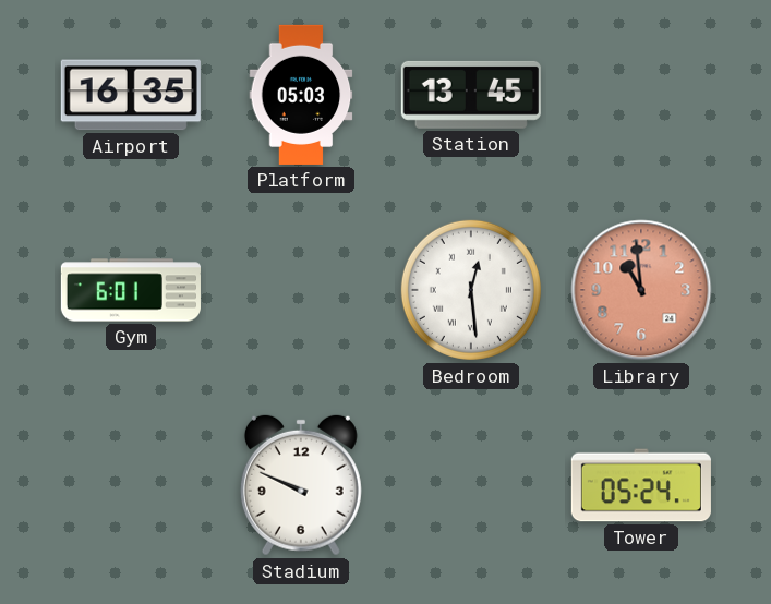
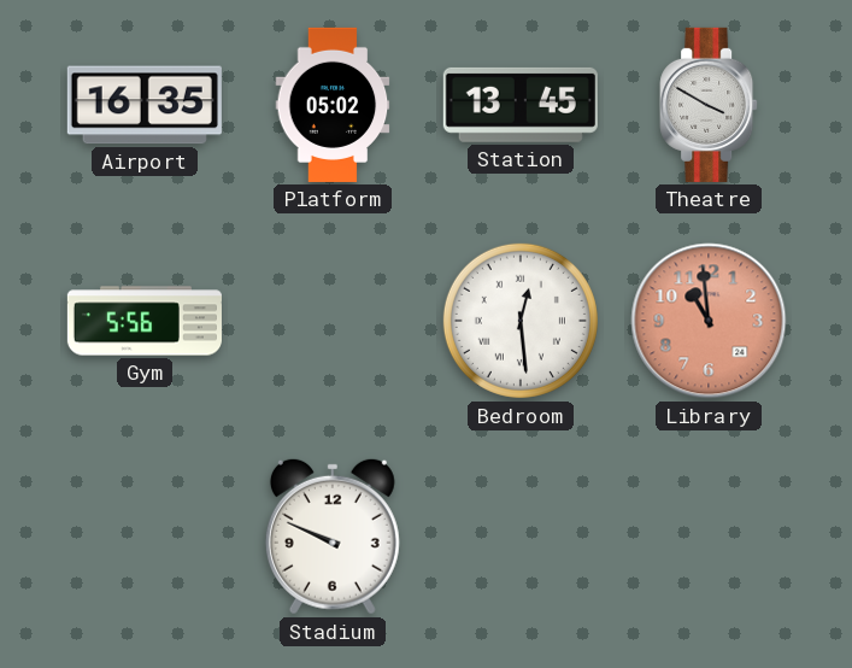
Platform: 05:03 -> 05:02 (333, 105)
Theatre: none -> 3:50 (709, 105)
Gym: 6:01 -> 5:56 (145, 321)
Tower: 05:24 -> none (641, 485)
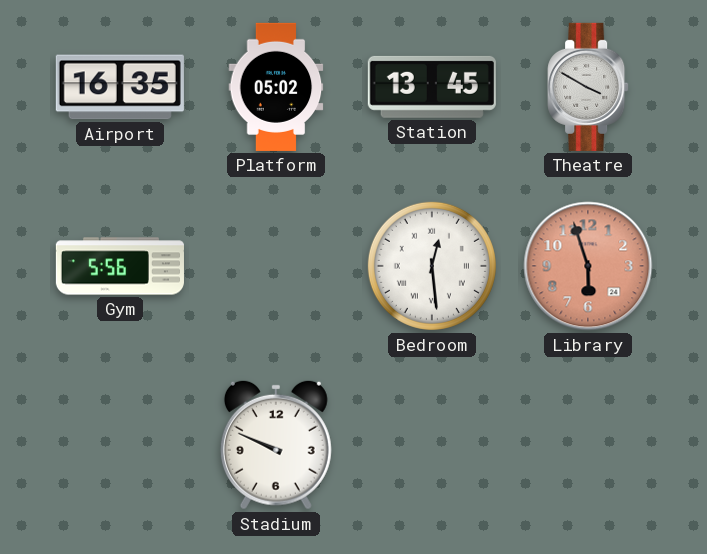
Library: 10:59 -> 5:57 (588, 266)
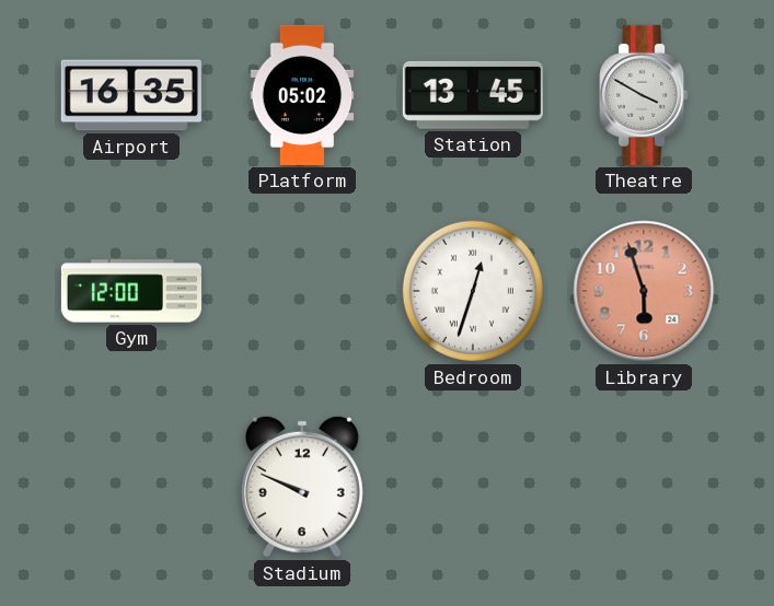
Gym: 5:56 -> 12:00 (131, 291)
Bedroom: 12:29 -> 12:33 (473, 291)
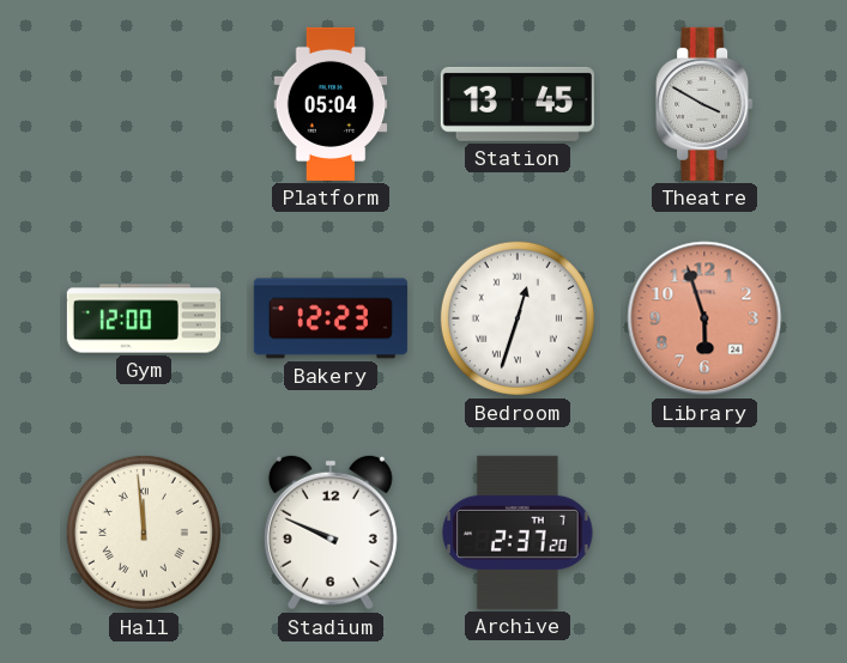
Airport: 16:35 -> none (131, 95)
Platform: 05:02 -> 05:04 (331, 104)
Bakery: none -> 12:23 (331, 318)
Hall: none -> 11:59 (144, 533)
Archive: none -> 2:37 (518, 533)
